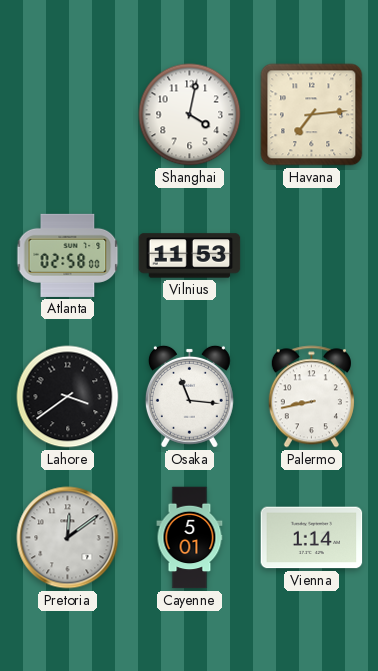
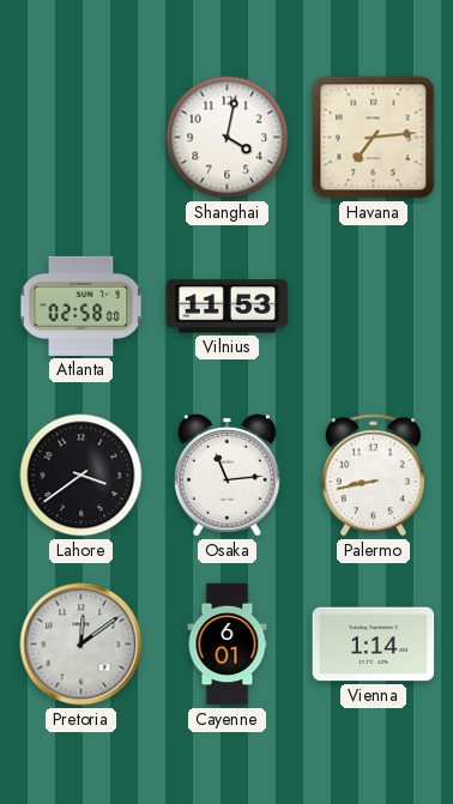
Osaka: 11:16 -> 11:14 (226, 474)
Cayenne: 5:01 -> 6:01 (228, 645)
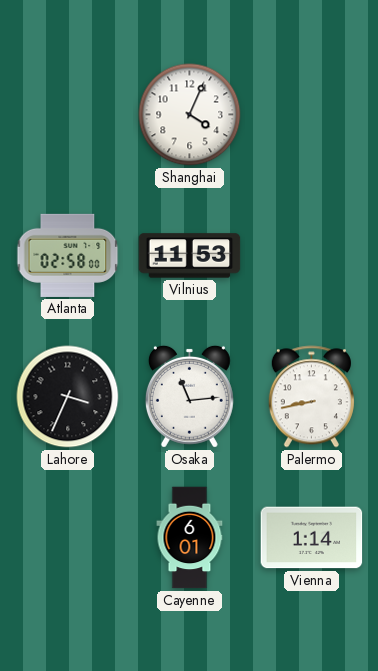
Shanghai: 4:02 -> 4:04 (190, 115)
Havana: 7:14 -> none (374, 138)
Lahore: 3:39 -> 3:34 (68, 397)
Pretoria: 12:09 -> none (81, 645)
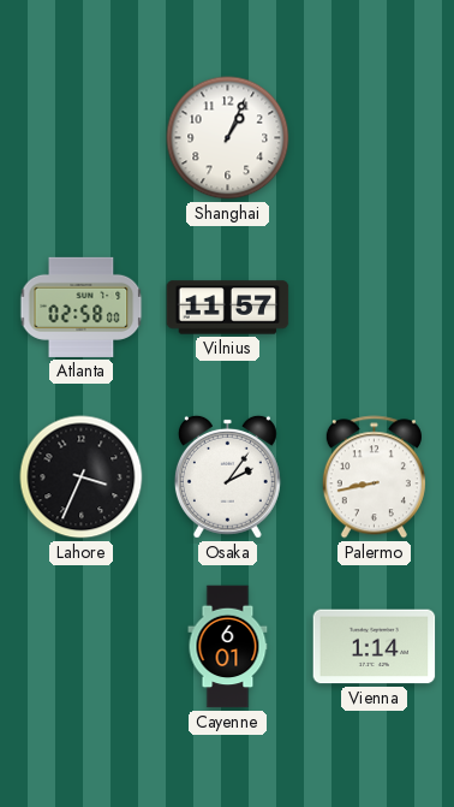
Shanghai: 4:04 -> 1:04 (228, 138)
Vilnius: 11:53 -> 11:57 (228, 308)
Osaka: 11:14 -> 2:06 (227, 476)
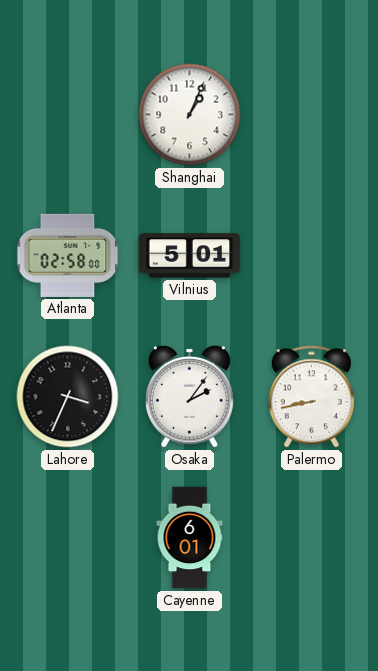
Vilnius: 11:57 -> 5:01 (190, 256)
Vienna: 1:14 -> none (375, 647)
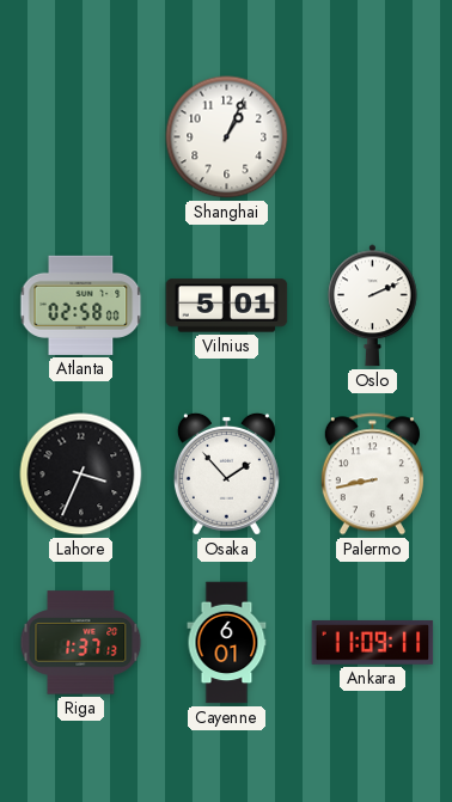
Oslo: none -> 2:11 (373, 306)
Osaka: 2:06 -> 1:53 (226, 473)
Riga: none -> 1:37 (81, 643)
Ankara: none -> 11:09 (373, 642)
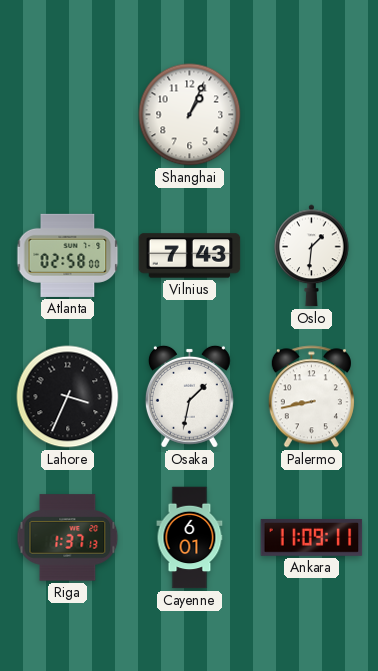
Vilnius: 5:01 -> 7:43 (190, 256)
Oslo: 2:11 -> 1:31 (312, 256)
Osaka: 1:53 -> 1:32 (189, 396)
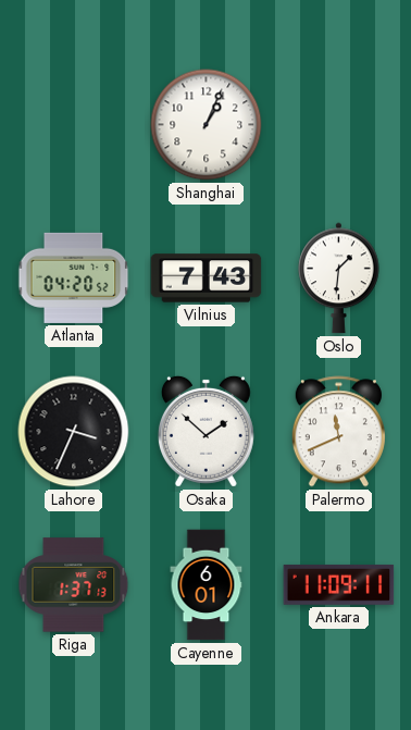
Atlanta: 02:58 -> 04:20 (74, 277)
Osaka: 1:32 -> 1:52 (205, 431)
Palermo: 8:43 -> 11:41 (338, 432)
